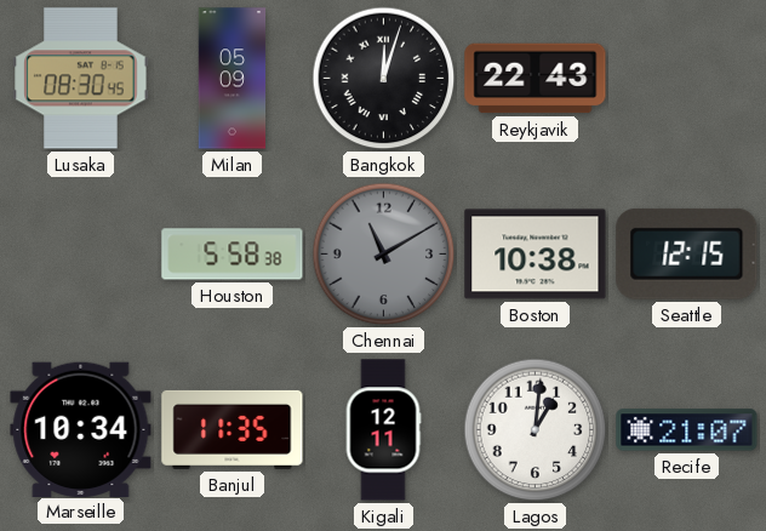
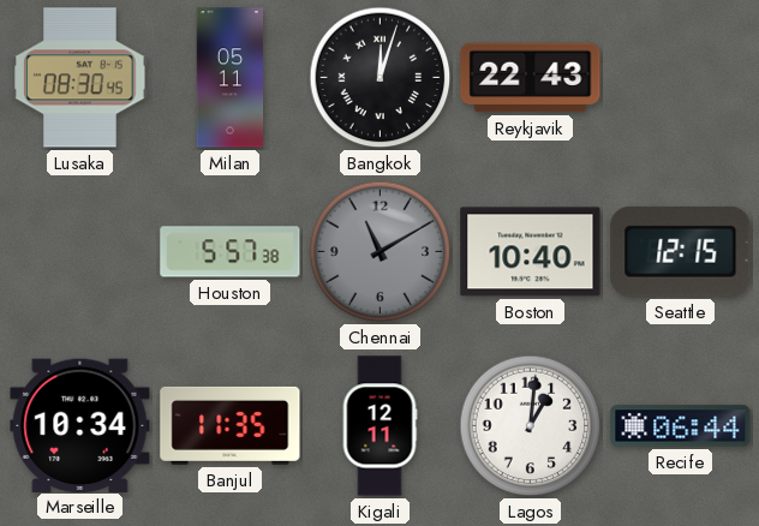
Milan: 05:09 -> 05:11 (231, 78)
Houston: 5:58 -> 5:57 (231, 252)
Boston: 10:38 -> 10:40 (531, 252)
Recife: 21:07 -> 06:44 (681, 426)
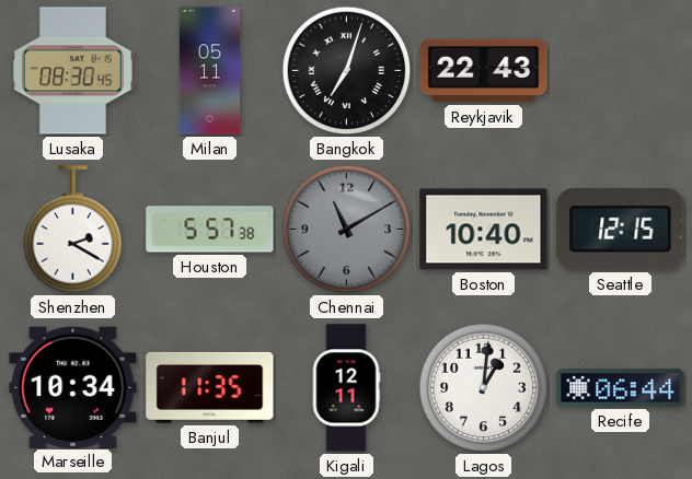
Bangkok: 12:03 -> 7:03 (347, 71)
Shenzhen: none -> 2:20 (73, 230)
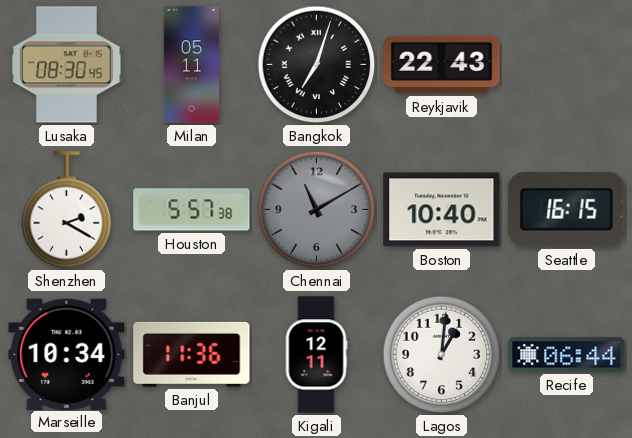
Seattle: 12:15 -> 16:15 (567, 209)
Banjul: 11:35 -> 11:36 (192, 354)
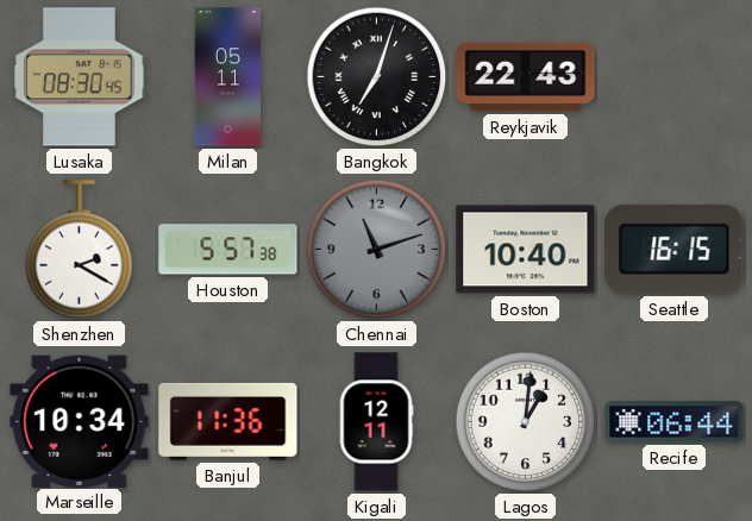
Chennai: 11:10 -> 11:12 (377, 250)
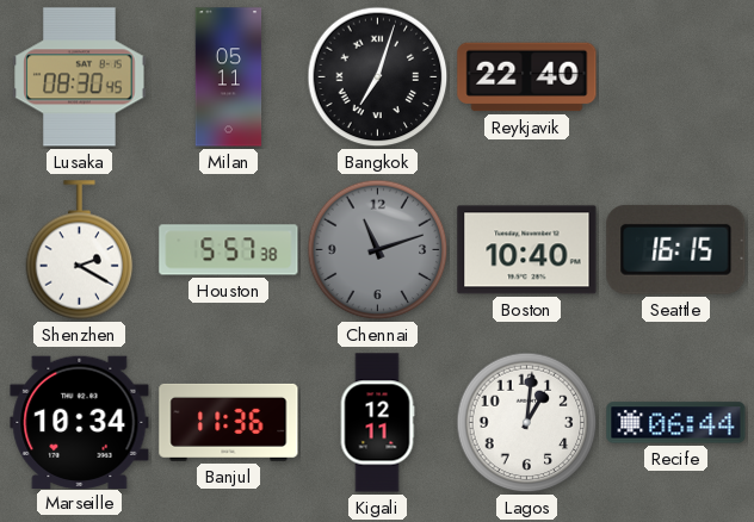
Reykjavik: 22:43 -> 22:40 (527, 77)
